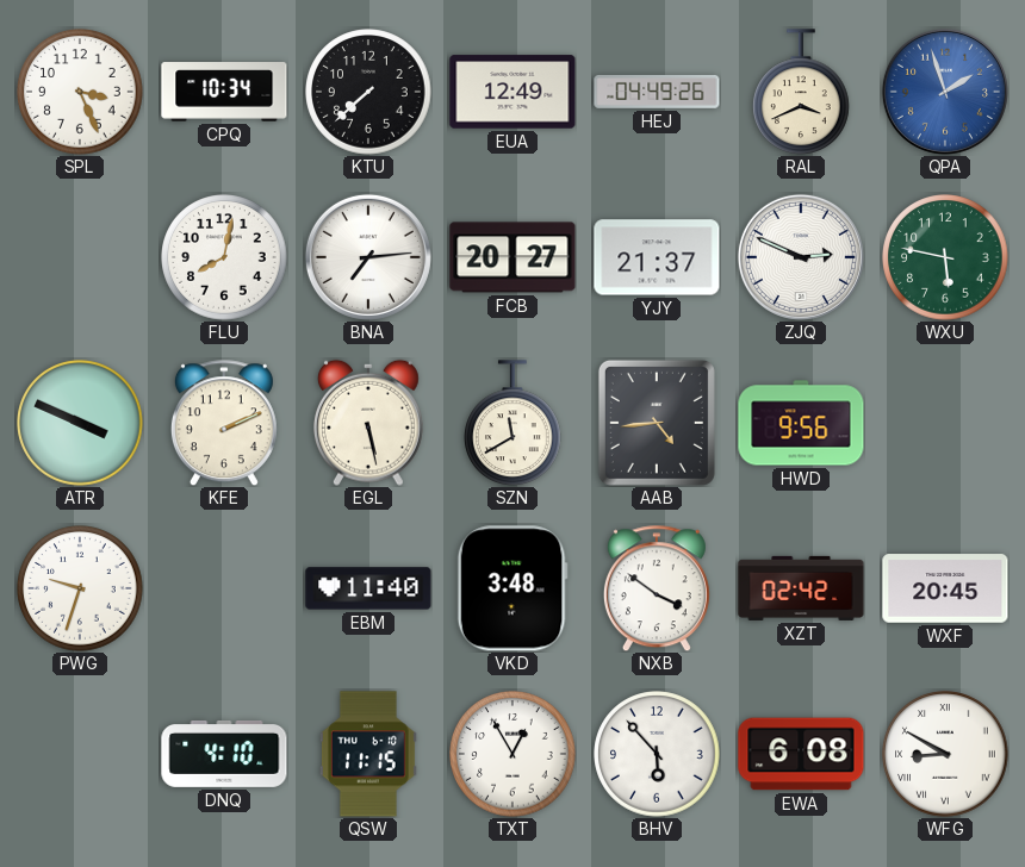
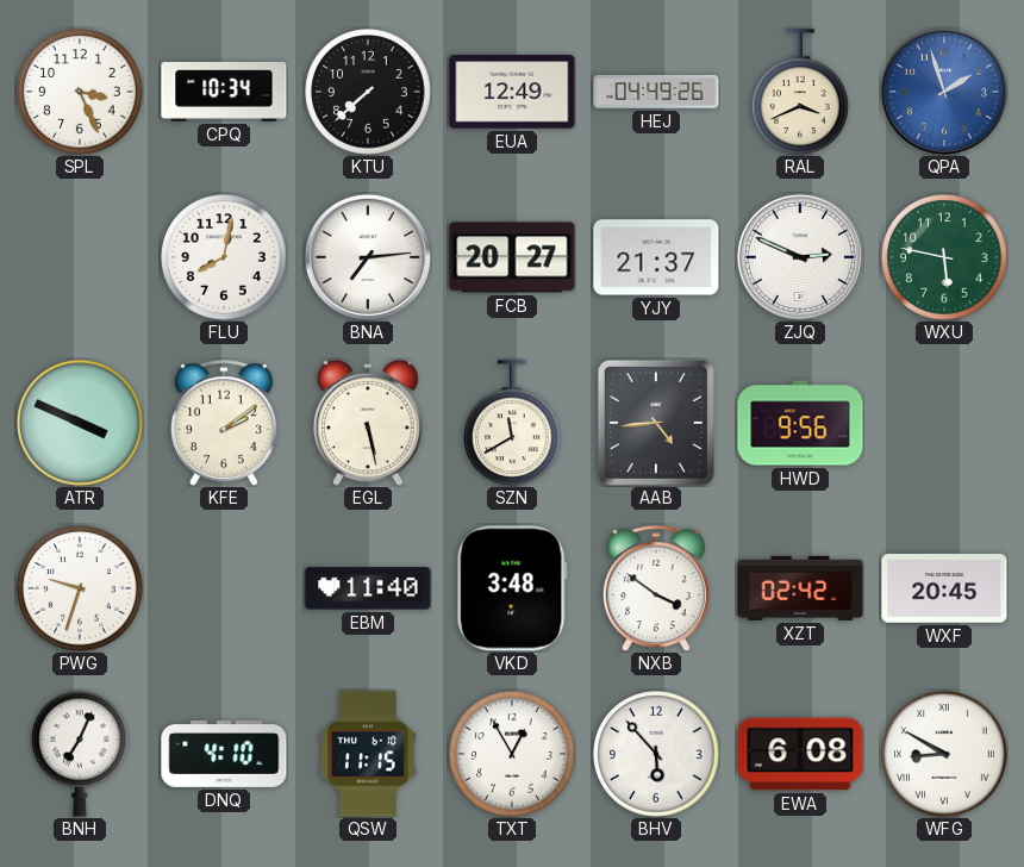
KFE: 2:11 -> 2:09 (224, 423)
BNH: none -> 7:04 (81, 754)
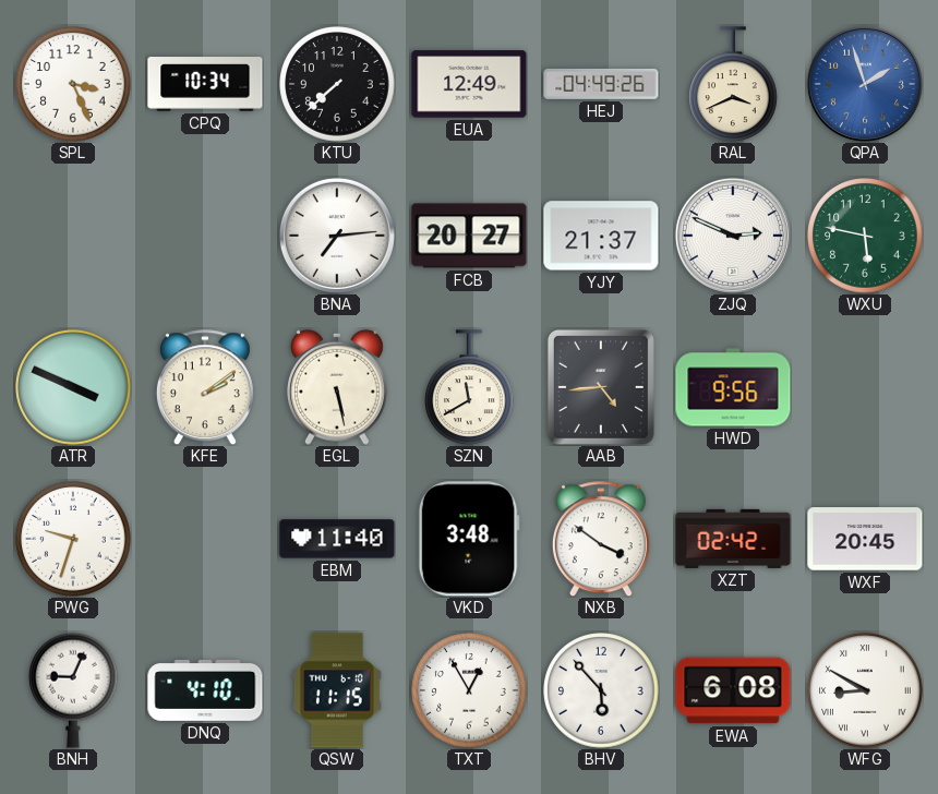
FLU: 8:02 -> none (224, 257)
BNH: 7:04 -> 9:04 (74, 690)
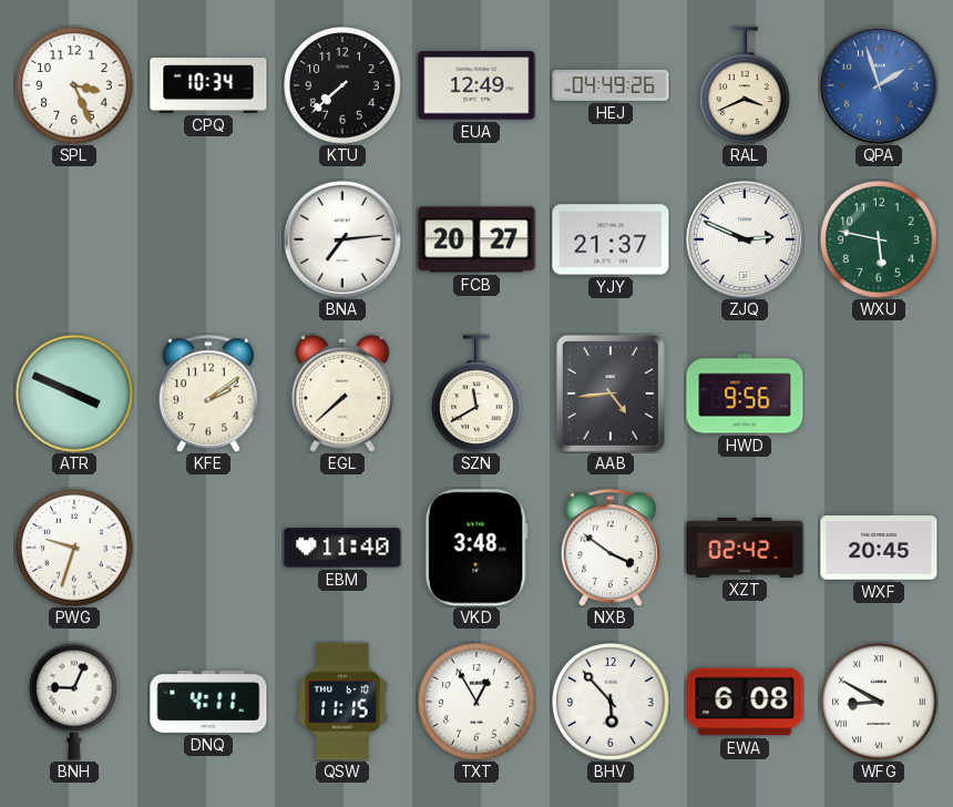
EGL: 5:28 -> 7:38 (342, 394)
DNQ: 4:10 -> 4:11 (208, 702)
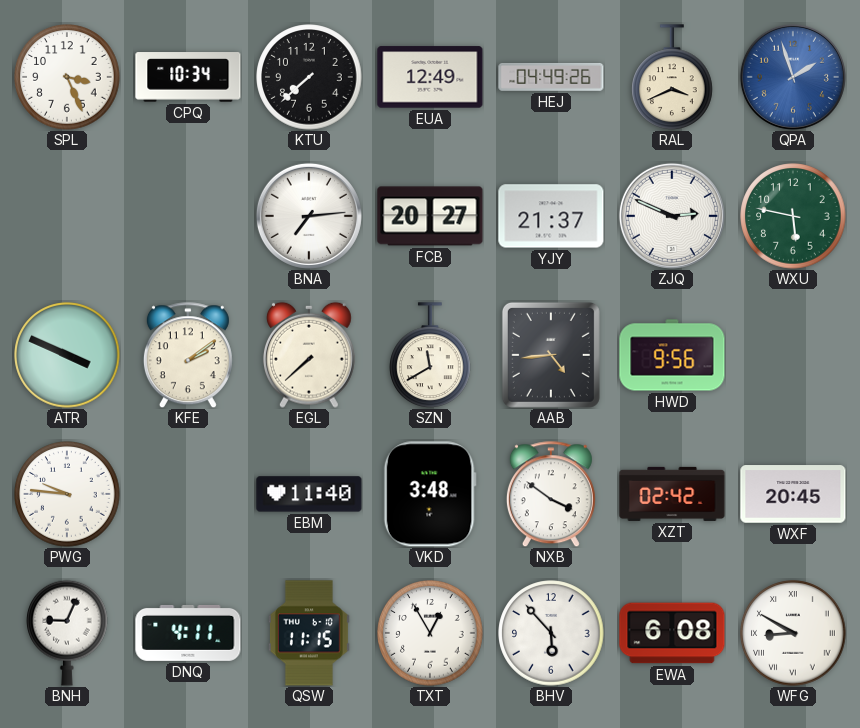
PWG: 9:33 -> 9:46 (67, 494)
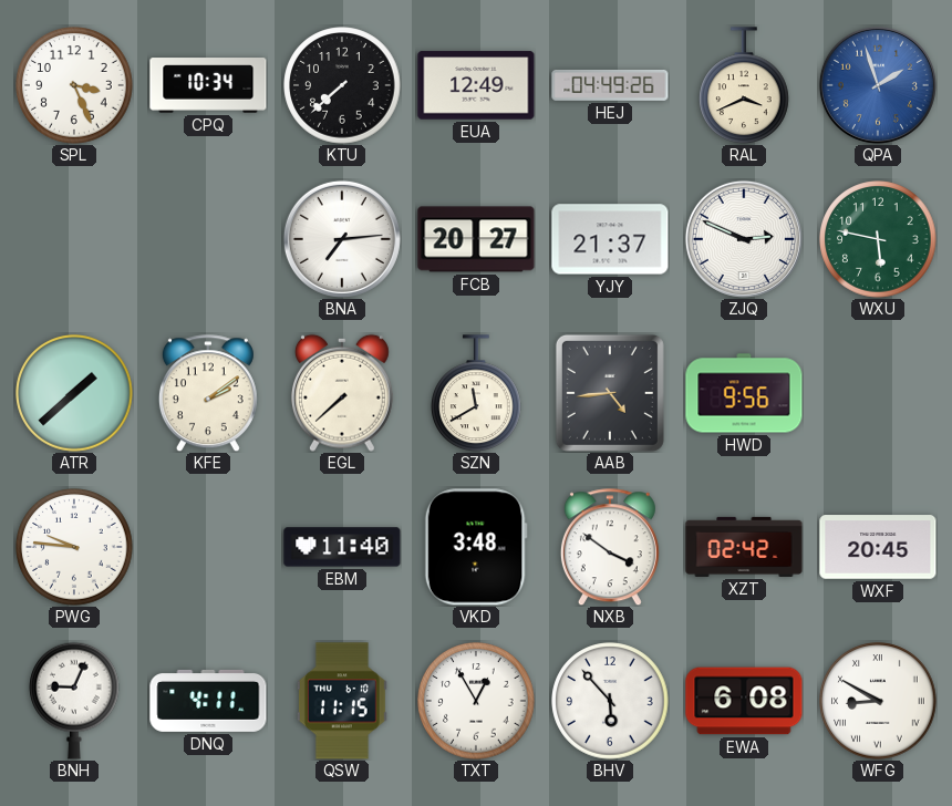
ATR: 3:49 -> 1:38 (74, 393)
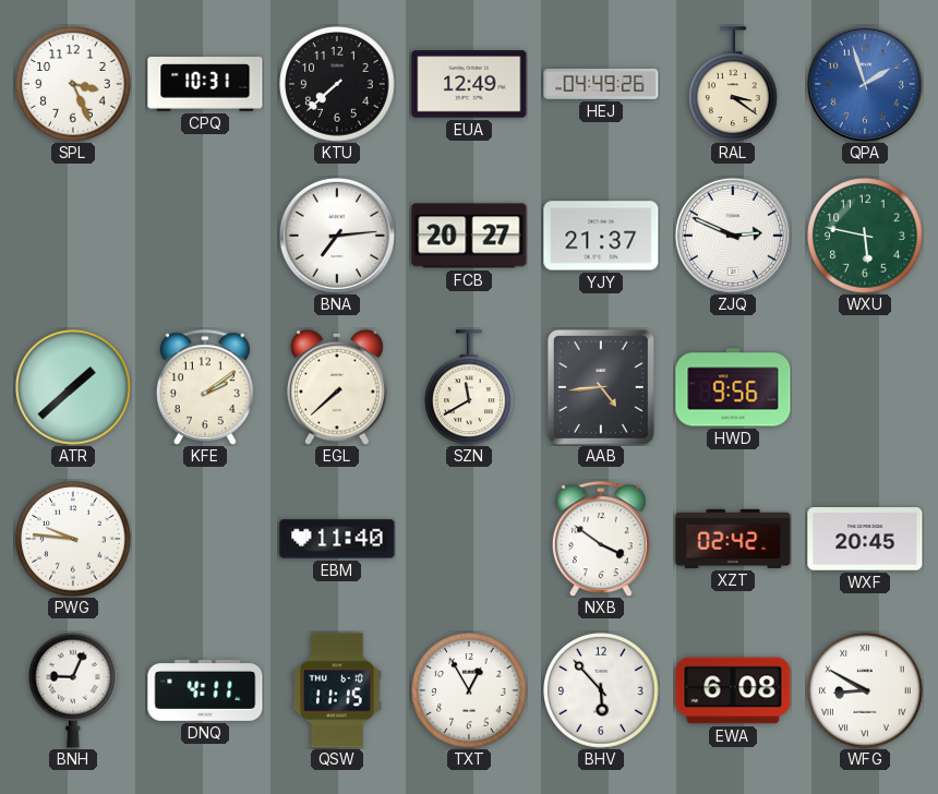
CPQ: 10:34 -> 10:31 (205, 84)
RAL: 3:41 -> 3:21 (734, 84)
VKD: 3:48 -> none (476, 547)
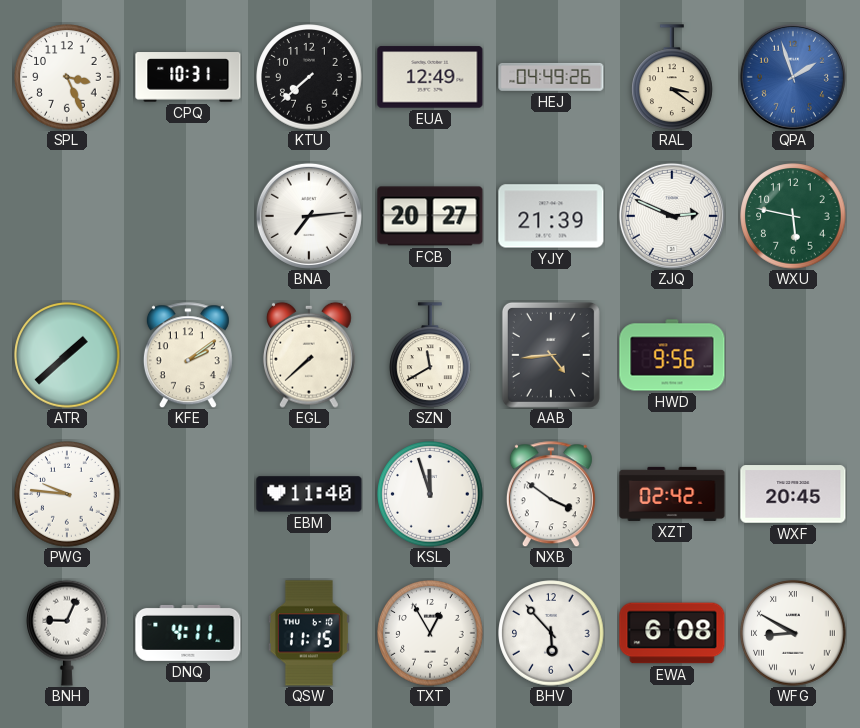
YJY: 21:37 -> 21:39 (551, 216)
KSL: none -> 11:57 (430, 494)
